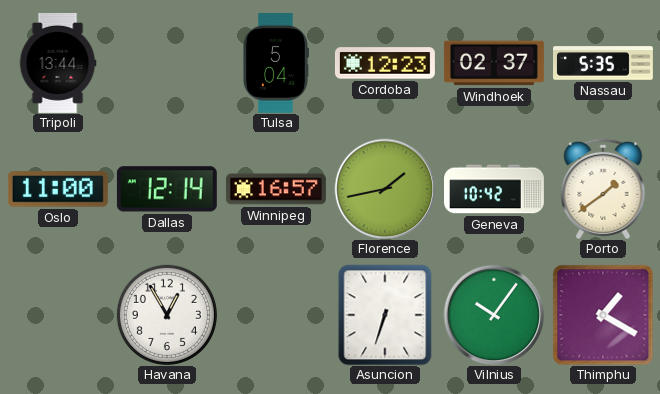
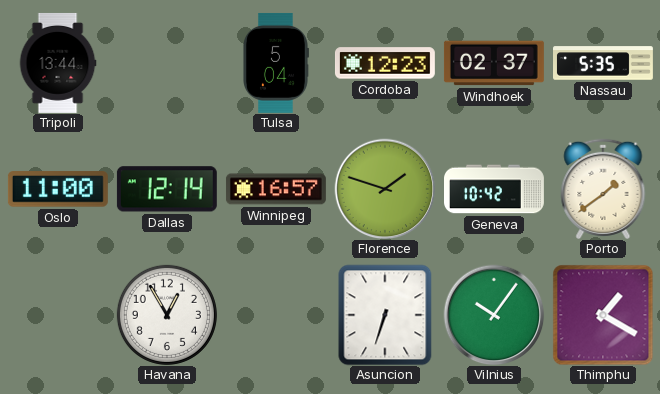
Florence: 1:43 -> 1:48 (385, 189)
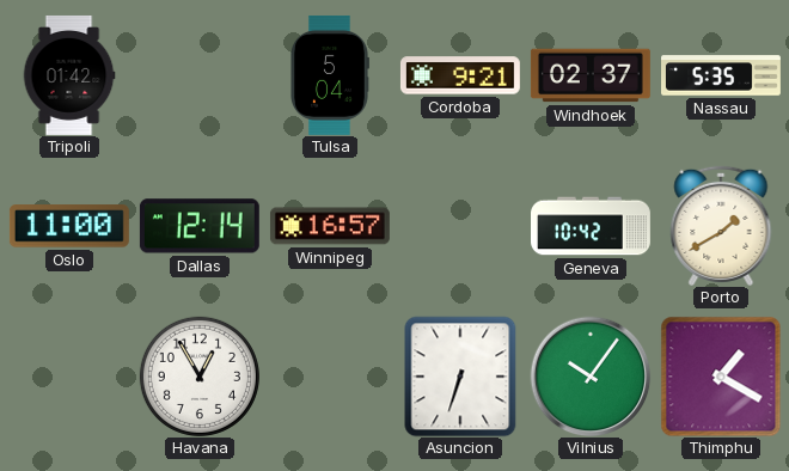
Tripoli: 13:44 -> 01:42 (69, 75)
Cordoba: 12:23 -> 9:21 (460, 75)
Florence: 1:48 -> none (385, 189)
Porto: 1:39 -> 1:40 (721, 226)
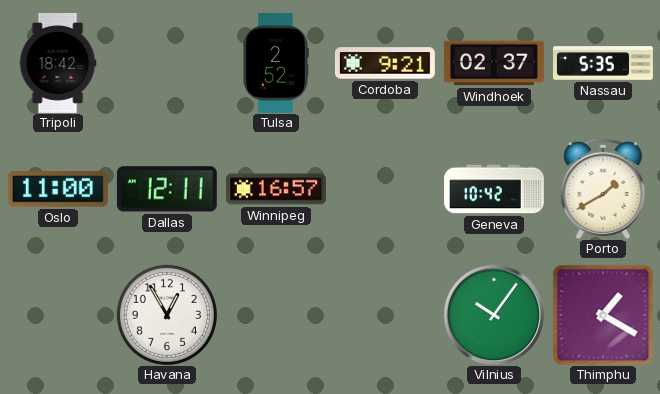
Tripoli: 01:42 -> 18:42 (58, 63)
Tulsa: 5:04 -> 2:52 (276, 63)
Dallas: 12:14 -> 12:11 (167, 189)
Asuncion: 6:33 -> none (460, 377)
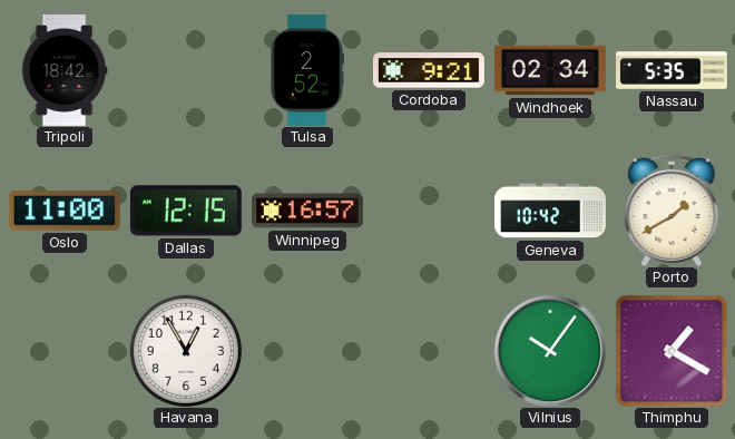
Windhoek: 02:37 -> 02:34 (550, 70)
Dallas: 12:11 -> 12:15 (186, 211)
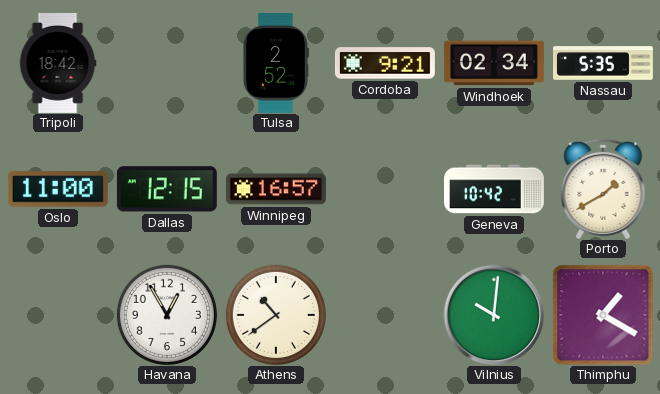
Athens: none -> 10:39 (276, 315)
Vilnius: 10:06 -> 10:01 (494, 315)
